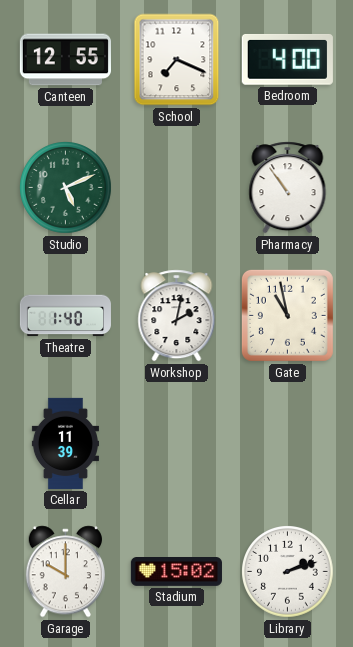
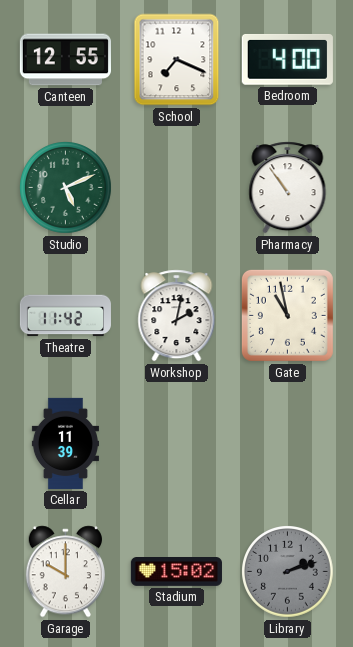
Theatre: 1:40 -> 11:42 (65, 316)
Library dial: white -> grey (288, 572)
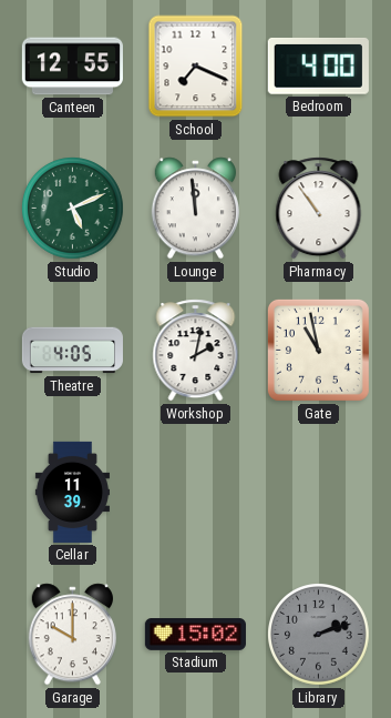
Lounge: none -> 11:59 (195, 209)
Theatre: 11:42 -> 4:05 (72, 351)
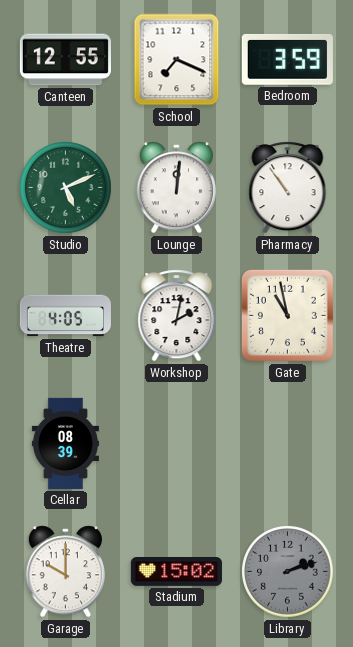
Bedroom: 4:00 -> 3:59 (287, 60)
Lounge: 11:59 -> 12:01 (176, 188)
Cellar: 11:39 -> 08:39 (65, 443)
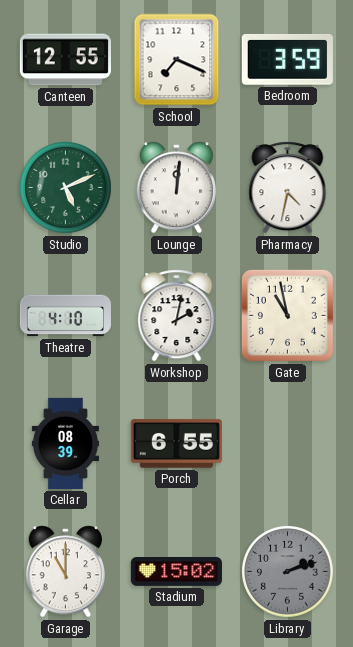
Pharmacy: 10:54 -> 4:32 (288, 188)
Theatre: 4:05 -> 4:10 (65, 316)
Porch: none -> 6:55 (176, 444)
Garage: 10:00 -> 11:00 (65, 572)
